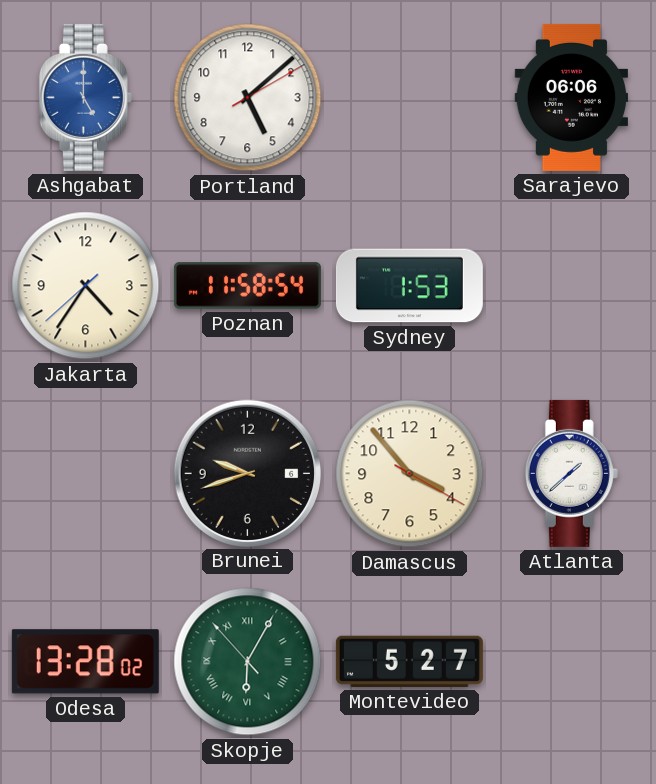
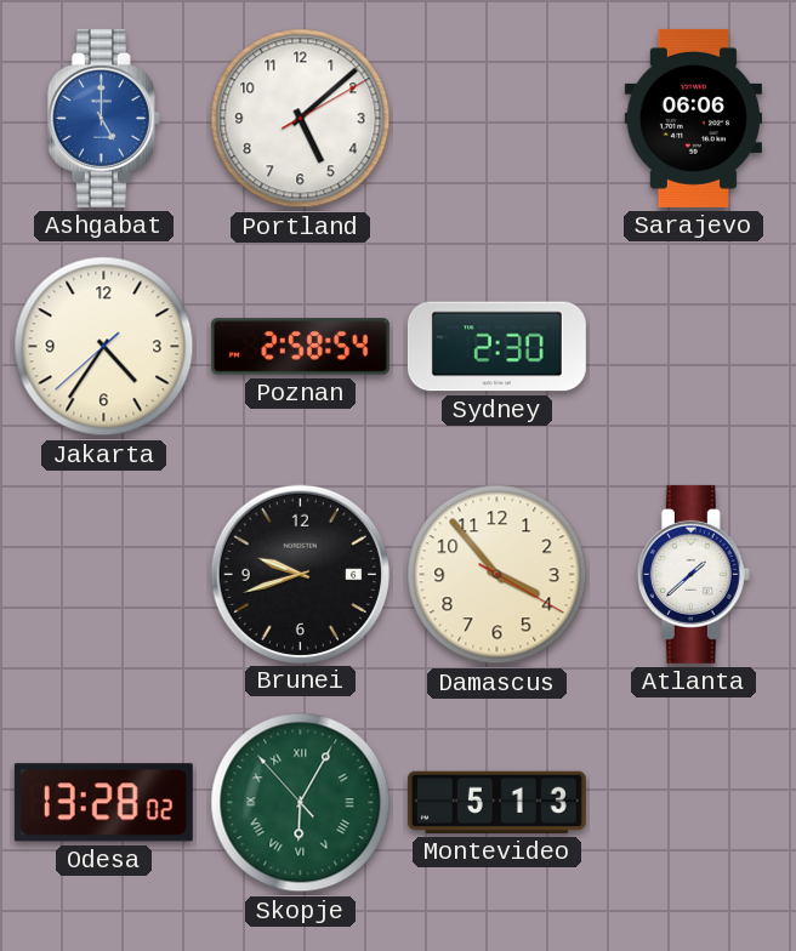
Poznan: 11:58 -> 2:58 (300, 347)
Sydney: 1:53 -> 2:30 (496, 347)
Montevideo: 5:27 -> 5:13 (496, 802)
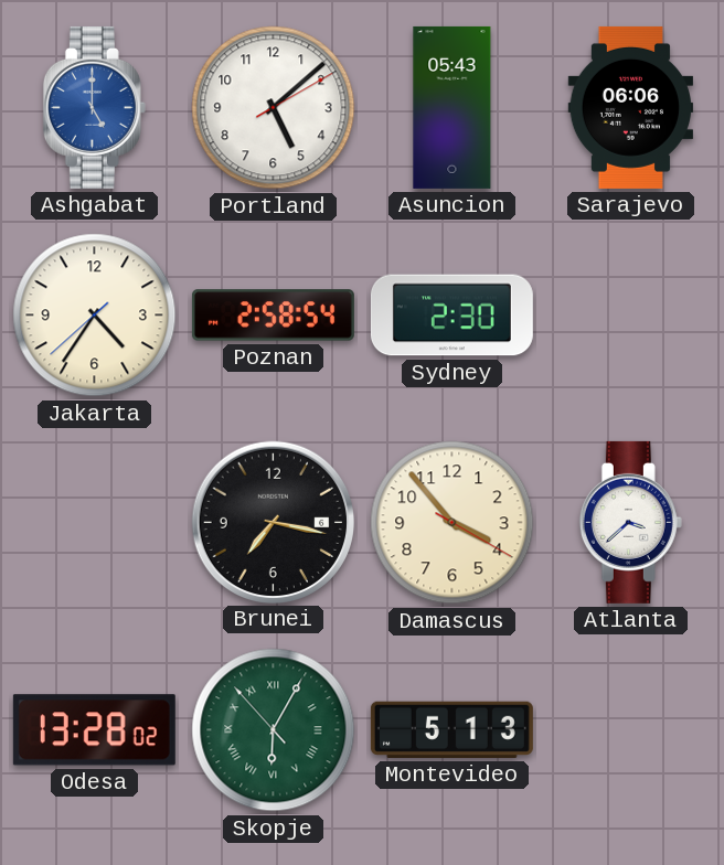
Asuncion: none -> 05:43 (453, 107)
Brunei: 9:42 -> 7:17 (273, 522)
Atlanta: 1:38 -> 3:38 (630, 522)
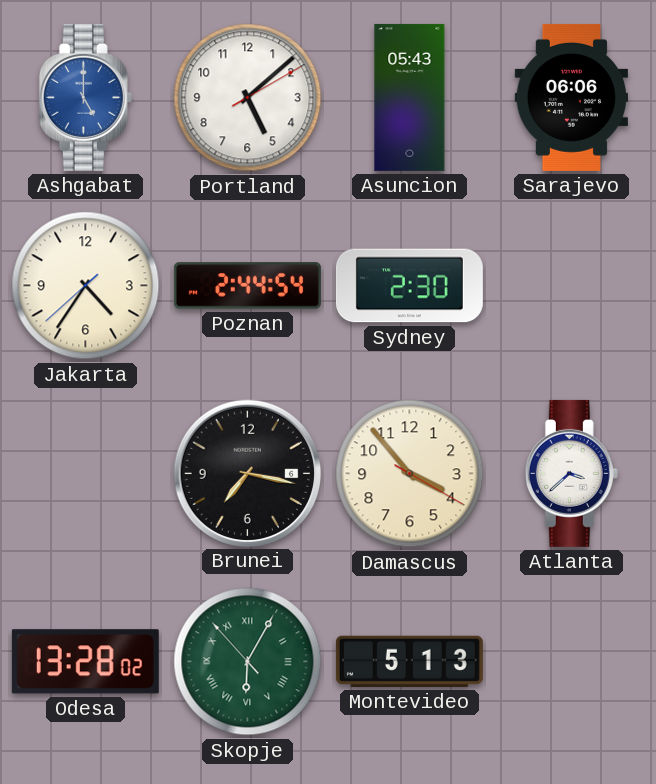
Poznan: 2:58 -> 2:44 (247, 286)
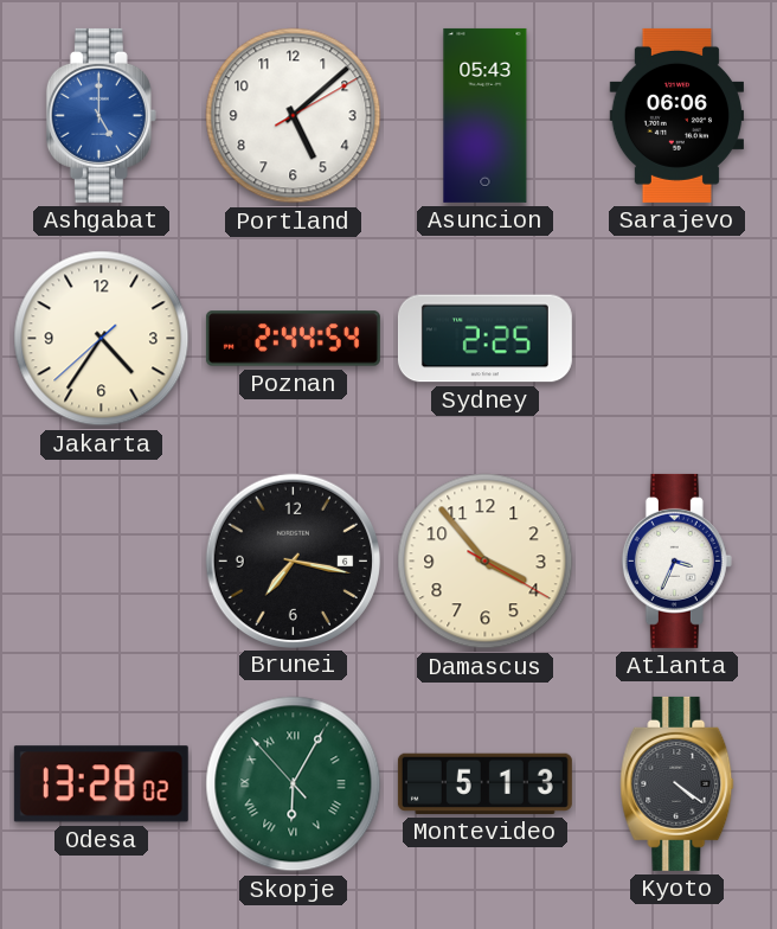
Sydney: 2:30 -> 2:25 (484, 339)
Atlanta: 3:38 -> 3:34 (676, 560)
Kyoto: none -> 4:21 (678, 783)
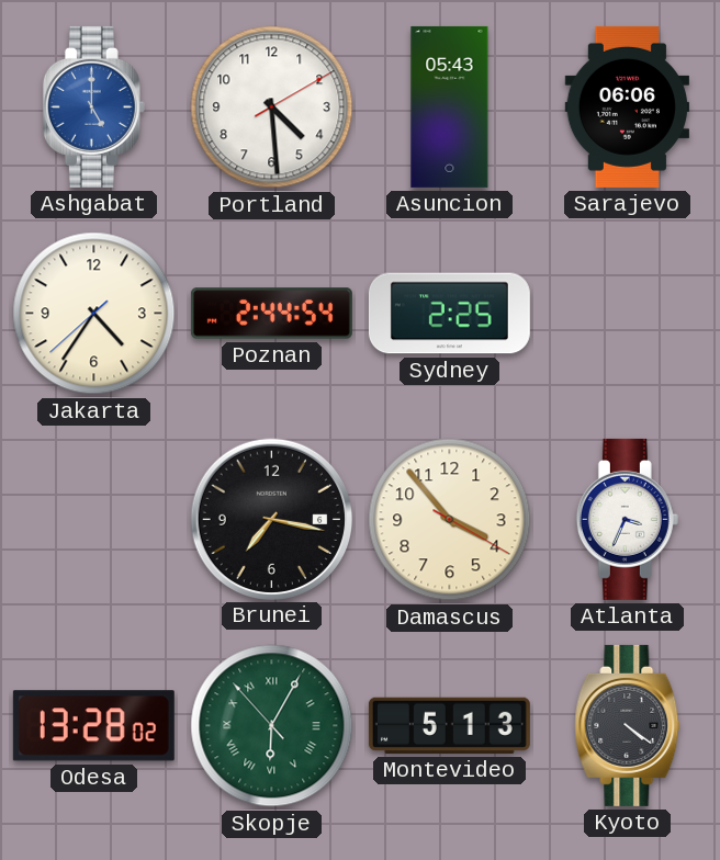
Portland: 5:08 -> 4:29 (272, 107)
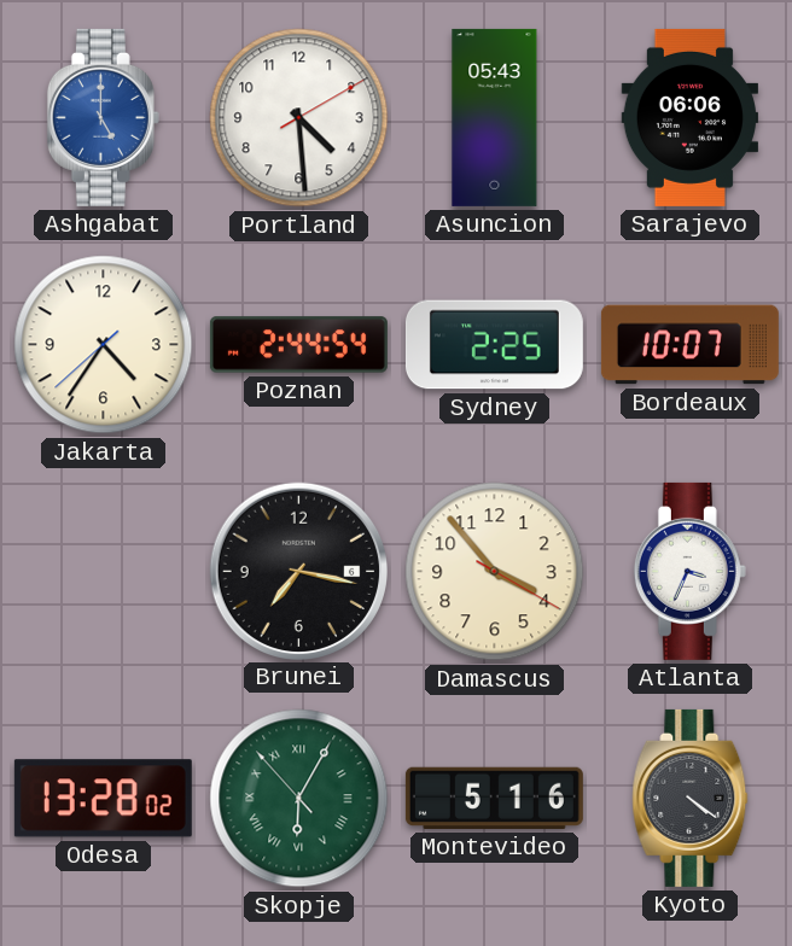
Bordeaux: none -> 10:07 (689, 345)
Montevideo: 5:13 -> 5:16 (494, 798)
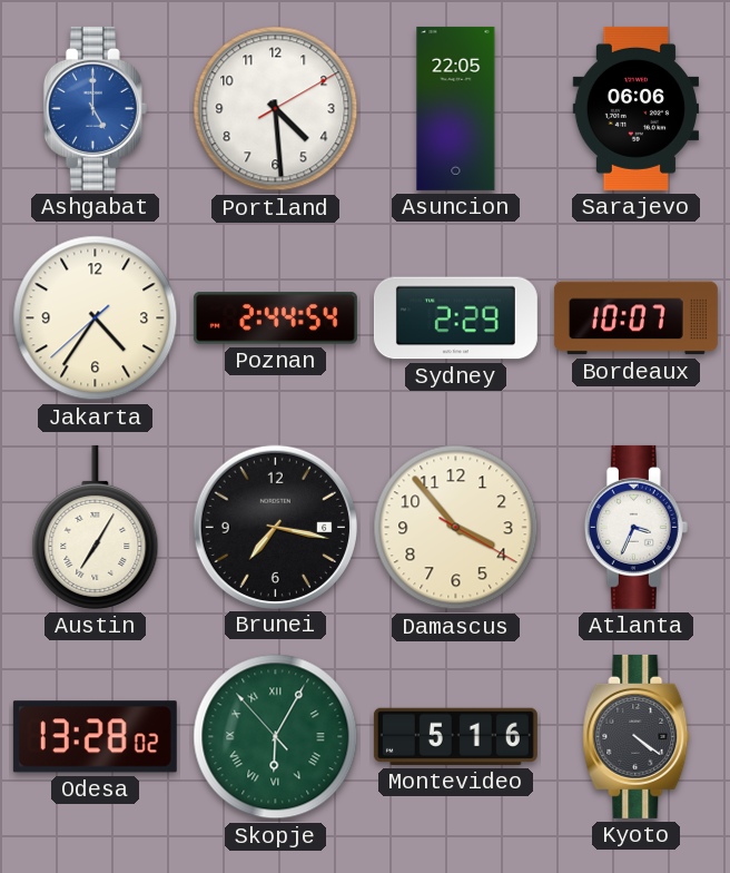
Asuncion: 05:43 -> 22:05 (456, 108)
Sydney: 2:25 -> 2:29 (455, 318)
Austin: none -> 7:05 (96, 527)
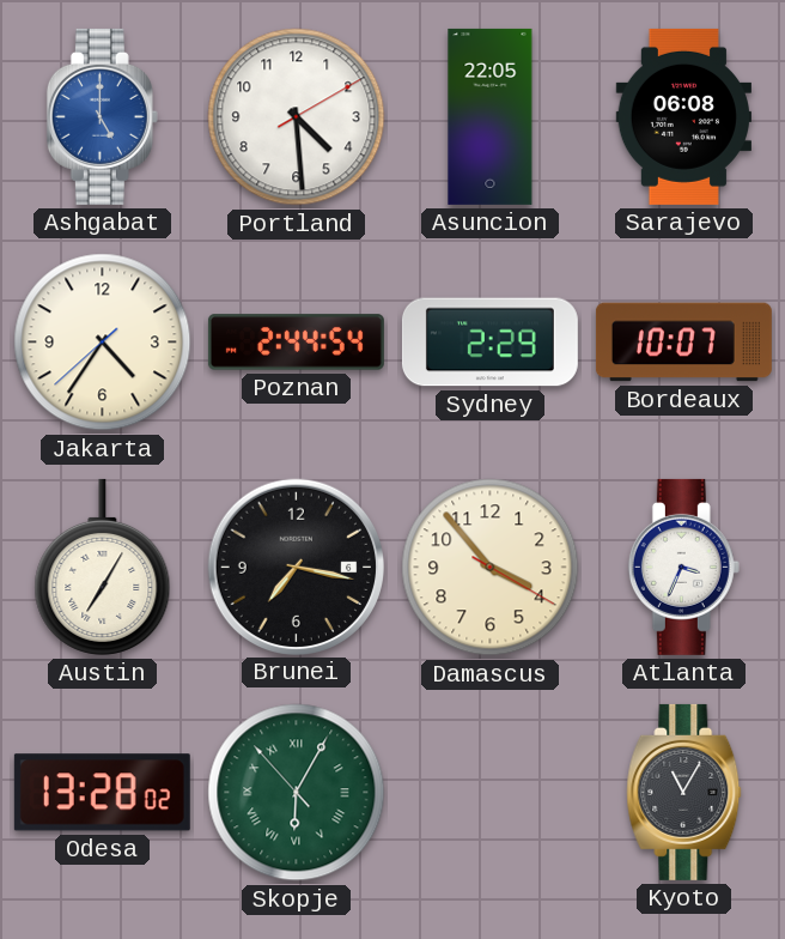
Sarajevo: 06:06 -> 06:08 (683, 116)
Montevideo: 5:16 -> none (455, 736)
Kyoto: 4:21 -> 11:05 (684, 792)
